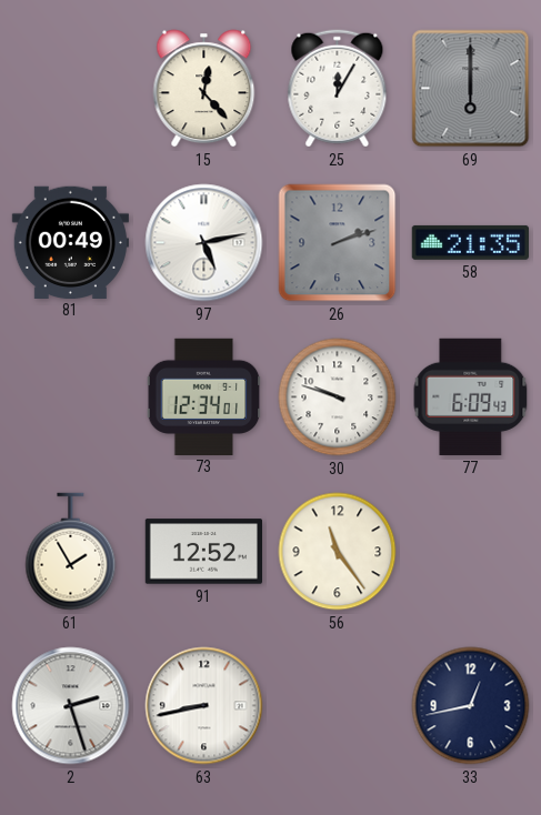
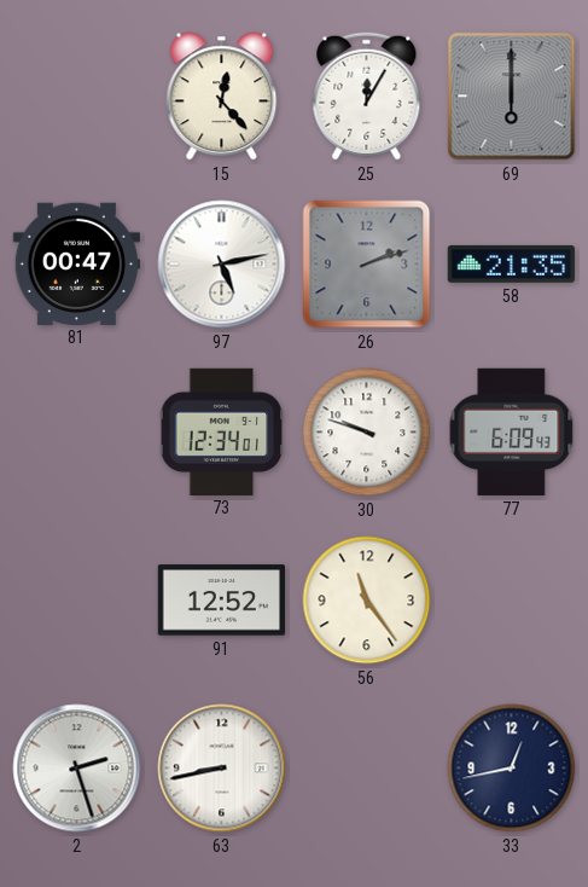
81: 00:49 -> 00:47 (76, 263)
61: 1:55 -> none (71, 552)
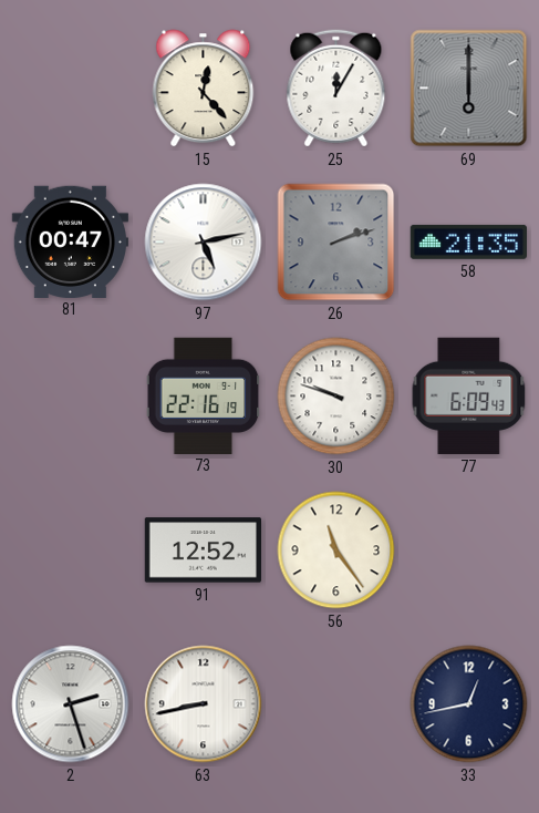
73: 12:34 -> 22:16 (204, 395)
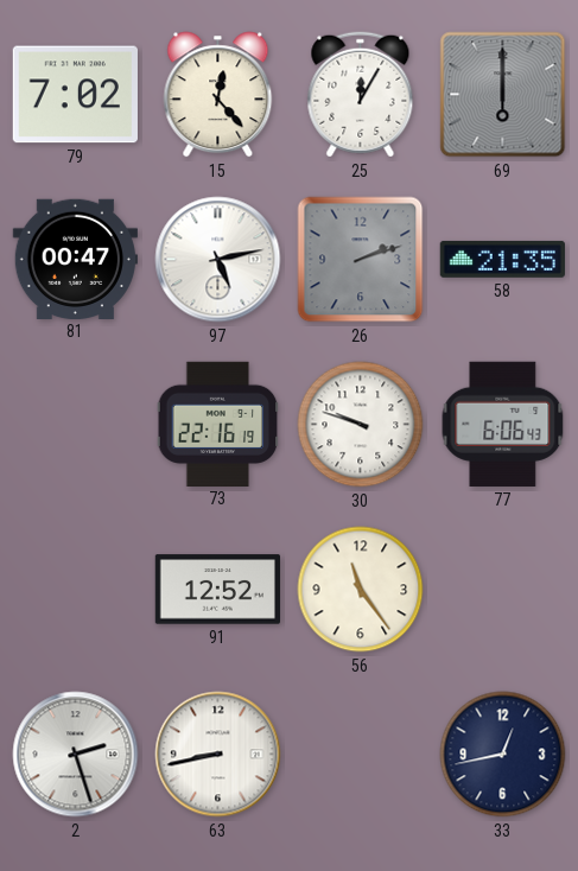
79: none -> 7:02 (75, 95)
77: 6:09 -> 6:06 (503, 424)
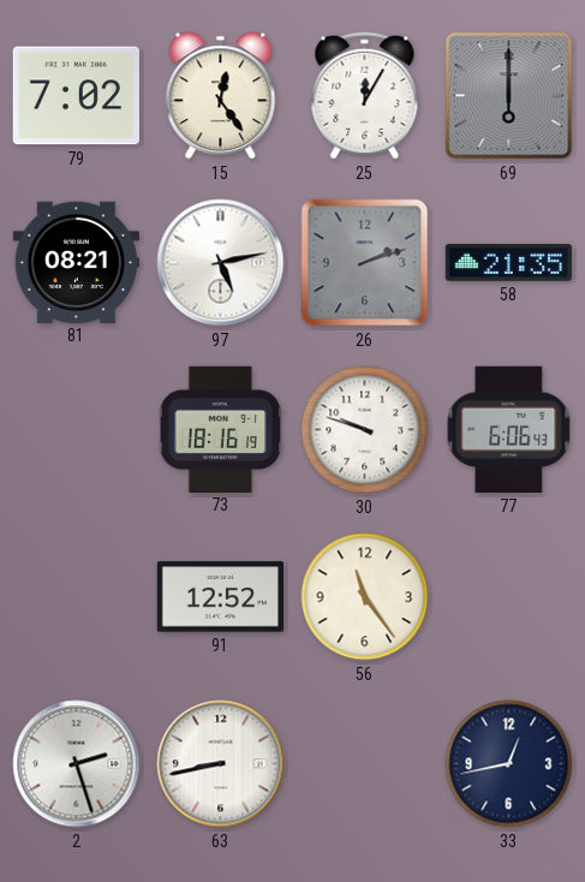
15: 12:23 -> 12:24 (221, 96)
81: 00:47 -> 08:21 (76, 262)
73: 22:16 -> 18:16 (221, 429)
